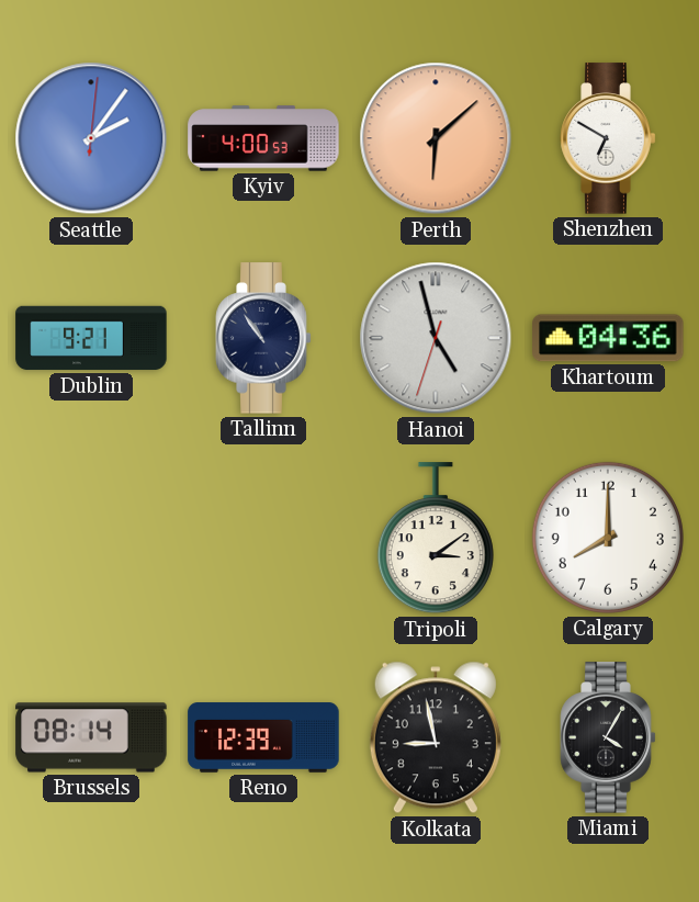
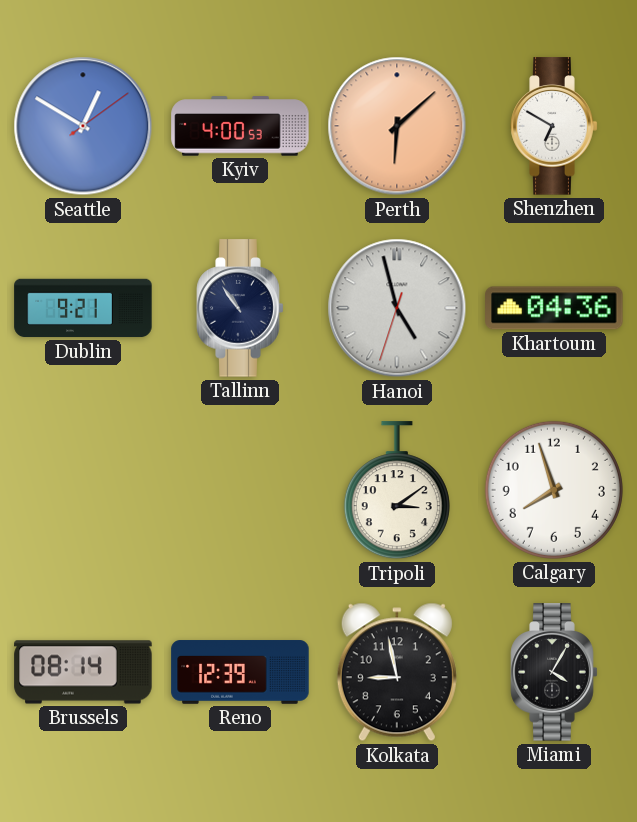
Seattle: 2:06 -> 12:50 (83, 126)
Calgary: 8:00 -> 7:57 (554, 490)
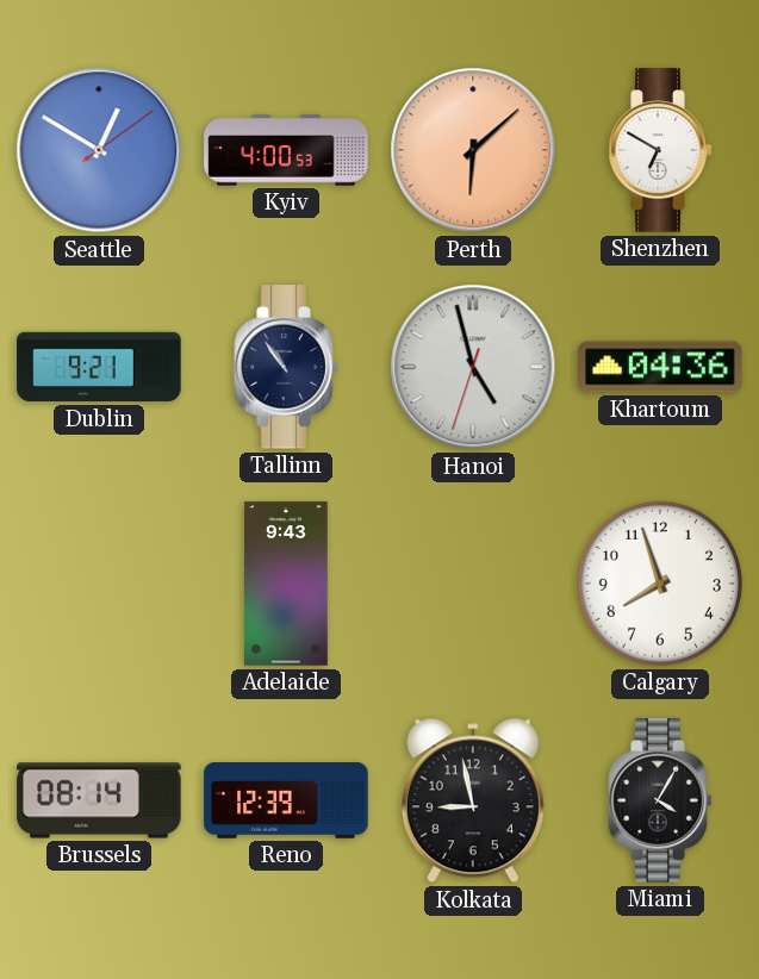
Adelaide: none -> 9:43 (286, 584)
Tripoli: 3:09 -> none (397, 491)
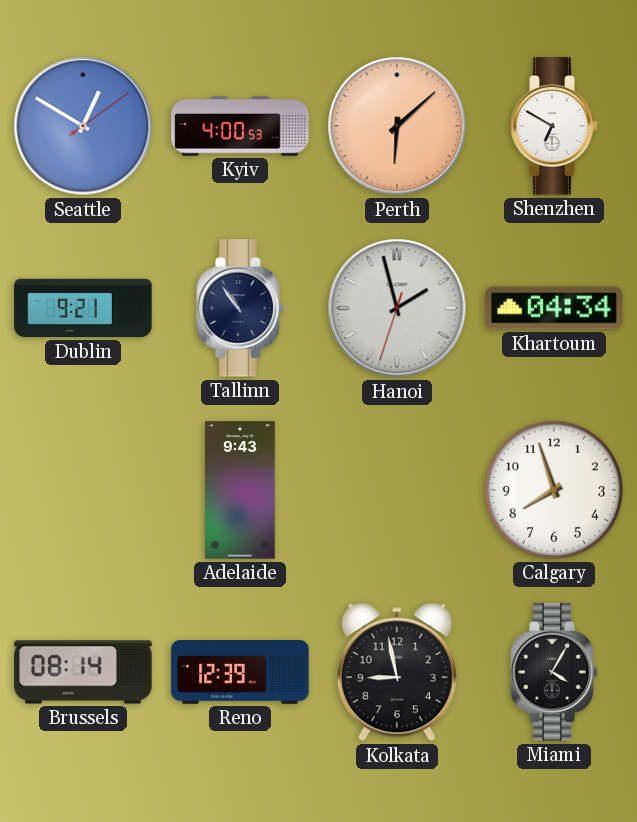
Hanoi: 4:57 -> 1:57 (397, 308)
Khartoum: 04:36 -> 04:34 (554, 308)
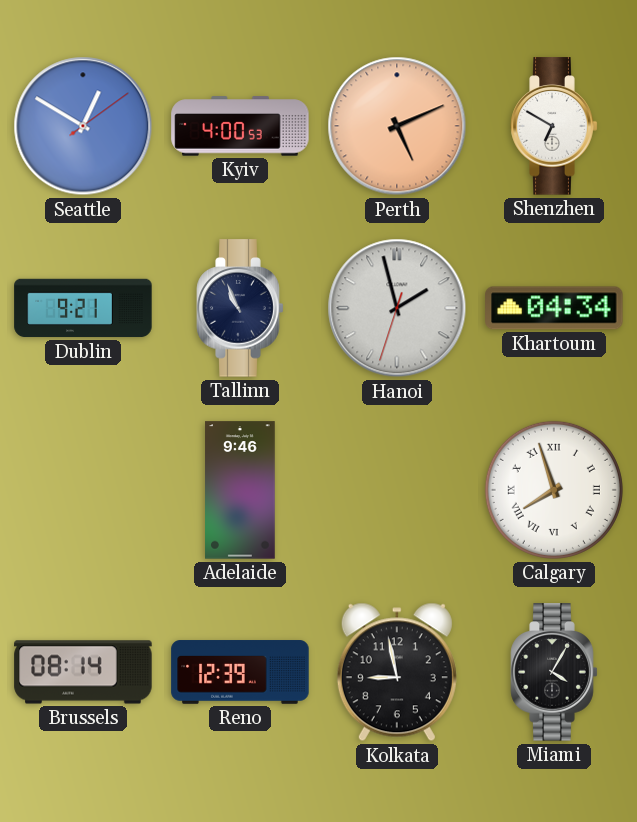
Perth: 6:08 -> 5:11 (397, 126)
Tallinn: 10:54 -> 10:56 (240, 308)
Adelaide: 9:43 -> 9:46 (240, 490)
Calgary numerals: Arabic -> Roman (554, 490)
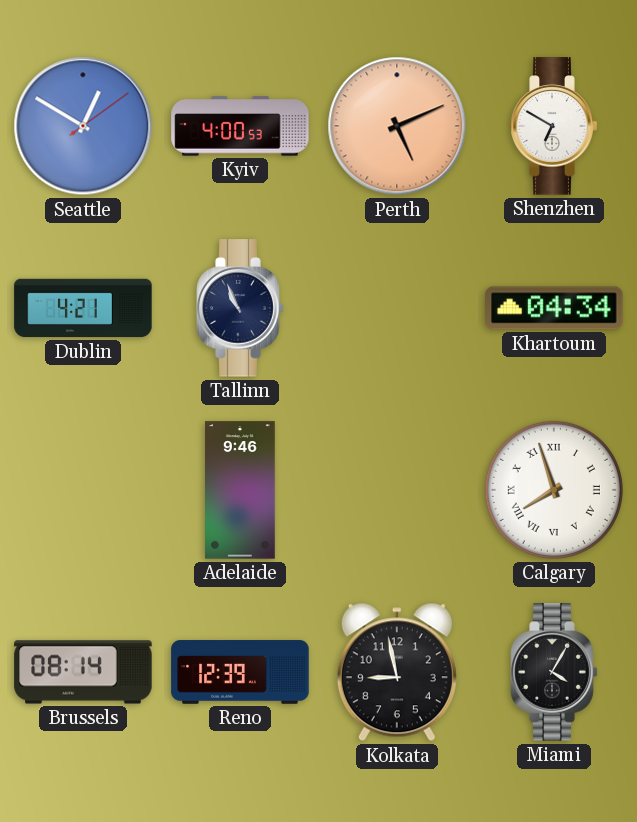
Dublin: 9:21 -> 4:21 (83, 308)
Hanoi: 1:57 -> none (397, 308)
